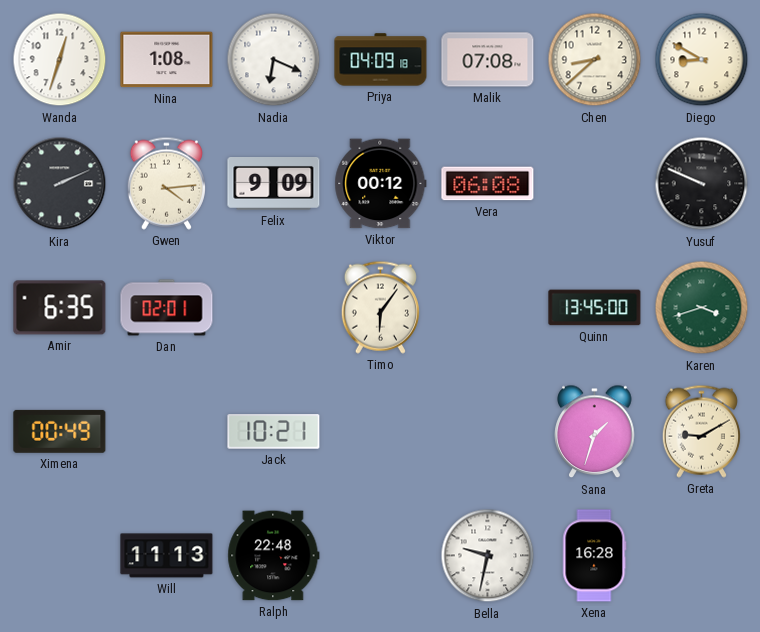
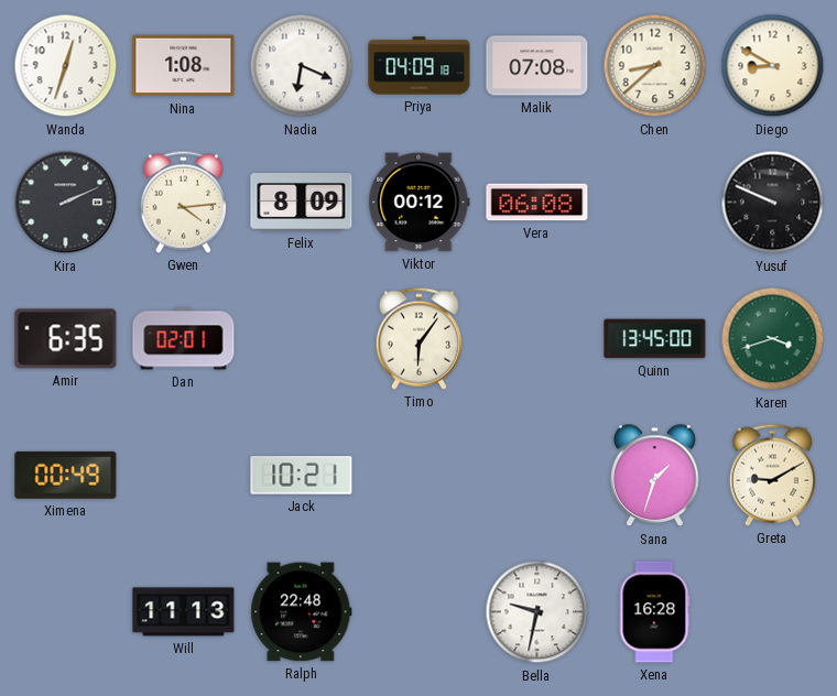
Felix: 9:09 -> 8:09 (302, 203)
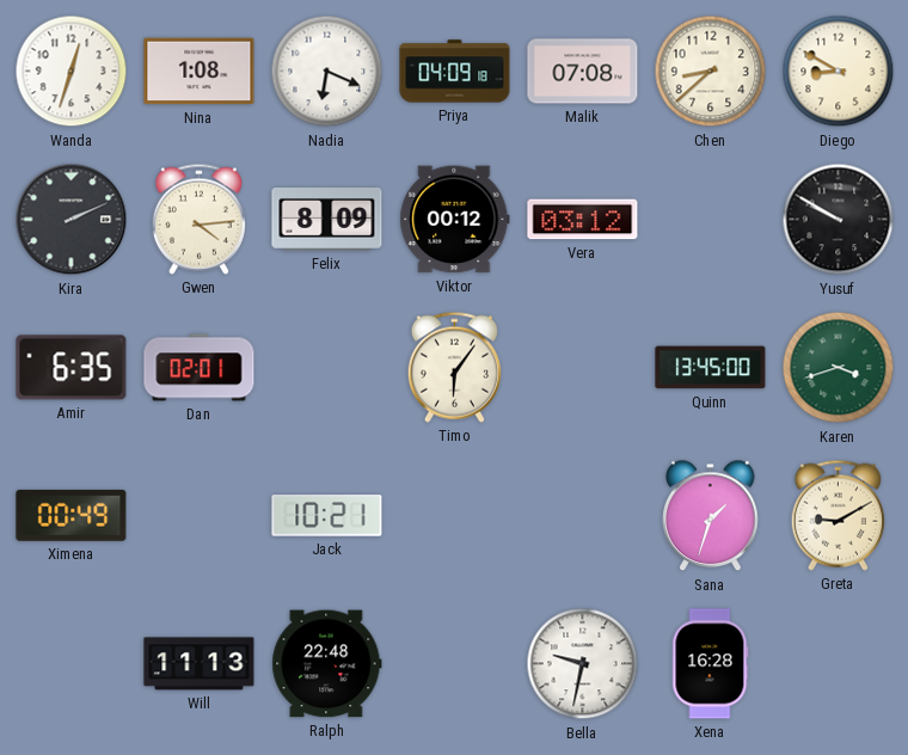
Vera: 06:08 -> 03:12 (583, 220)
Yusuf: 9:49 -> 9:50 (839, 220)
